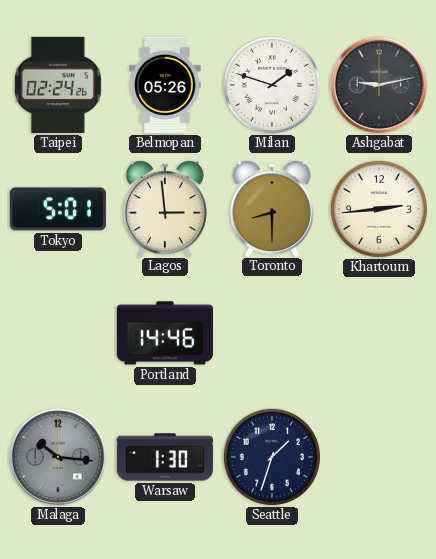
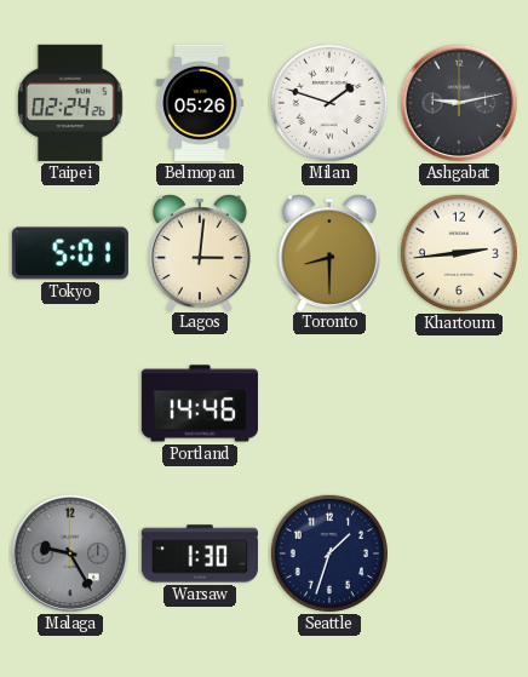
Lagos: 2:59 -> 3:01 (200, 252)
Malaga: 10:16 -> 9:25 (70, 553)
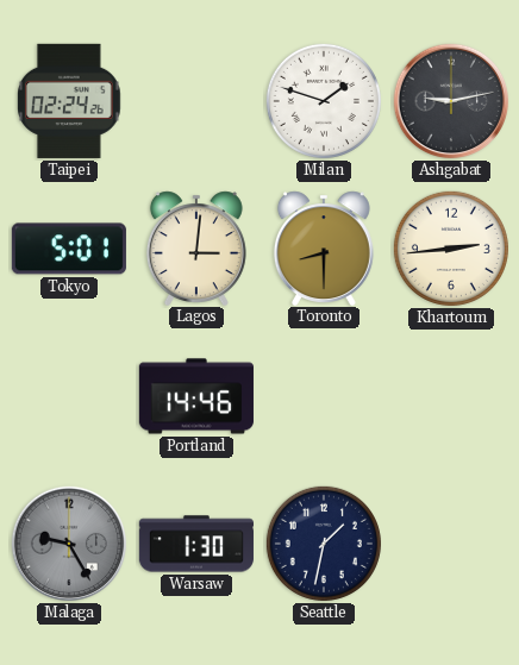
Belmopan: 05:26 -> none (200, 103)
Seattle: 1:33 -> 1:32 (324, 544)
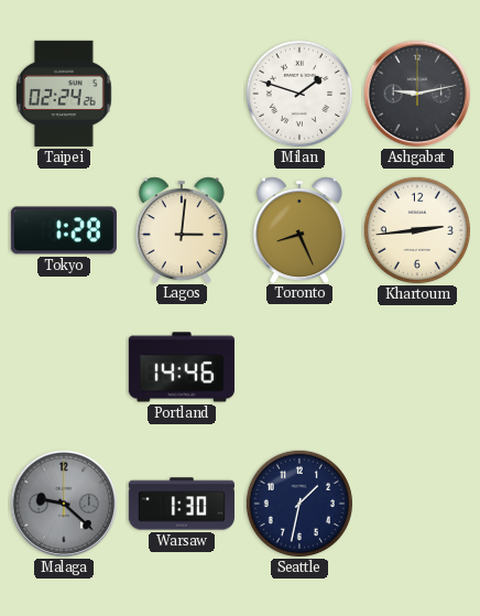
Tokyo: 5:01 -> 1:28 (64, 230)
Toronto: 8:30 -> 8:26 (299, 229)
Malaga: 9:25 -> 9:22 (64, 504)
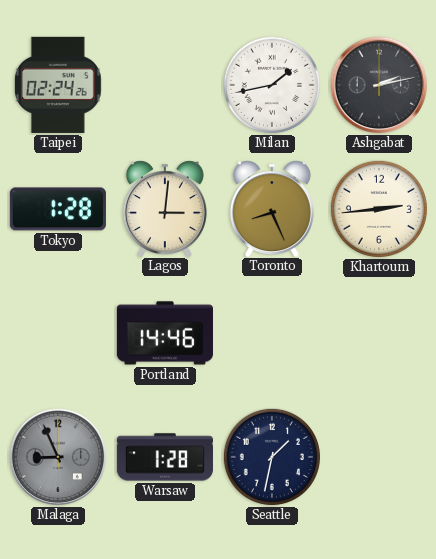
Milan: 1:48 -> 1:43 (272, 85)
Ashgabat: 9:13 -> 2:13 (379, 85)
Malaga: 9:22 -> 8:56 (58, 457)
Warsaw: 1:30 -> 1:28 (165, 457)
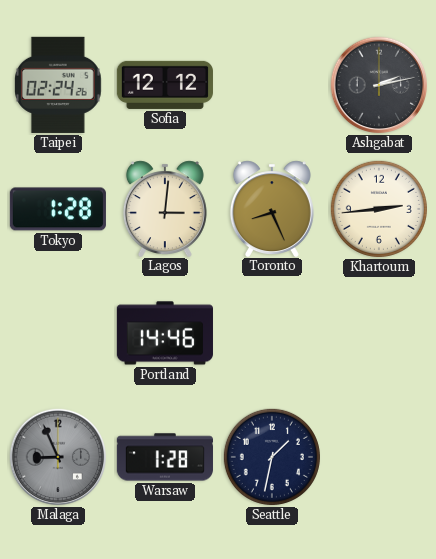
Sofia: none -> 12:12 (165, 85)
Milan: 1:43 -> none (272, 85)
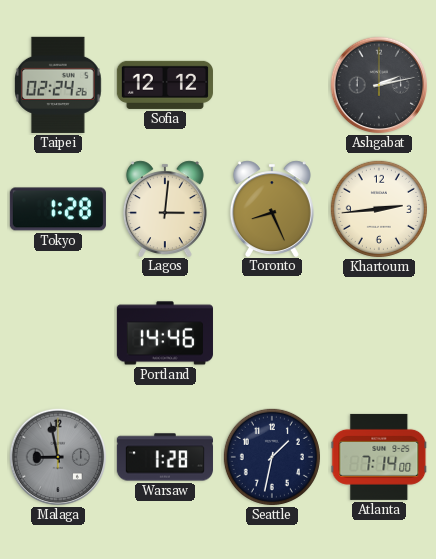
Malaga: 8:56 -> 8:58 (58, 457)
Atlanta: none -> 7:14 (379, 457)
